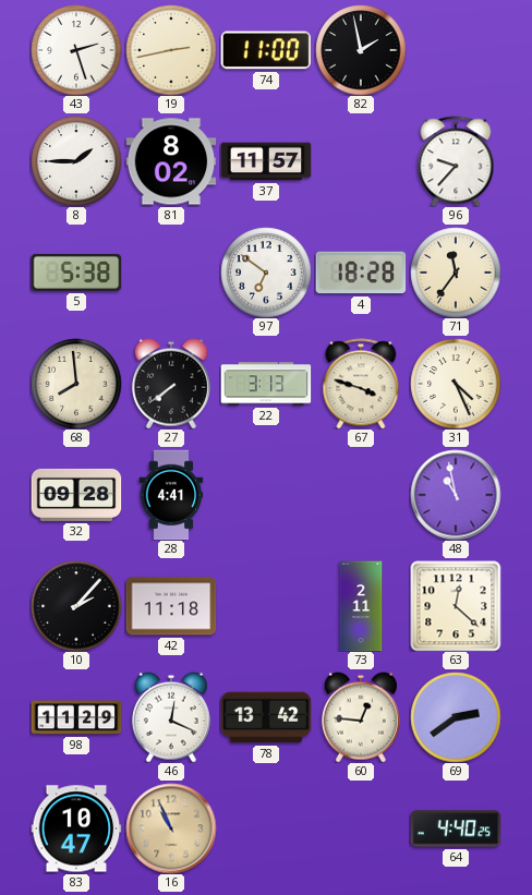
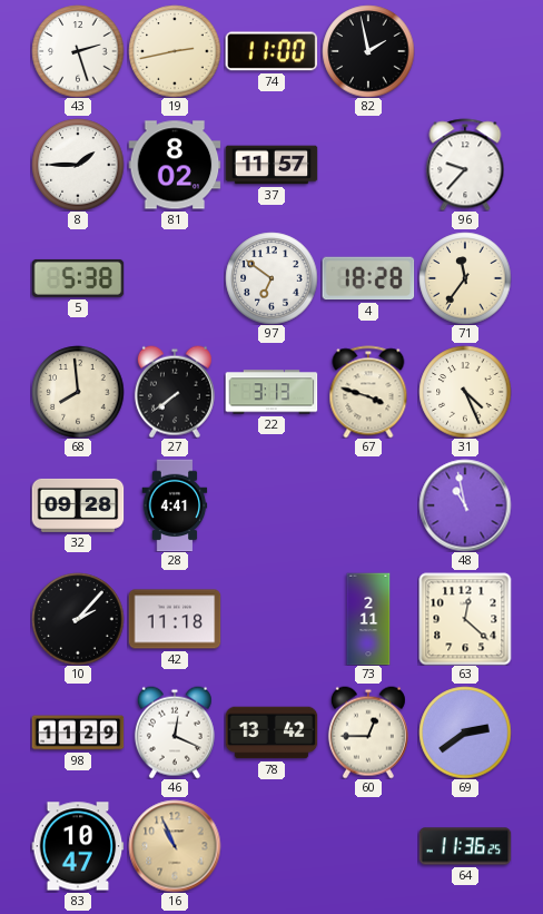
60: 12:46 -> 12:45 (368, 733)
64: 4:40 -> 11:36 (465, 846)
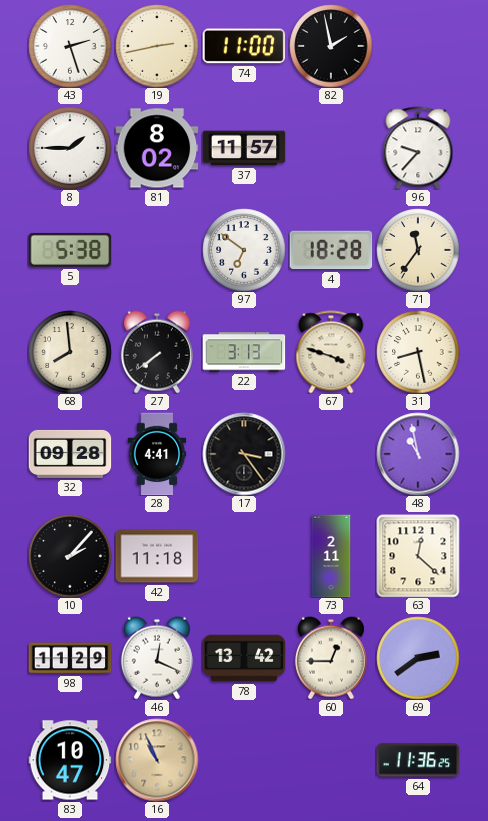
31: 4:26 -> 8:28 (418, 352)
17: none -> 3:24 (244, 454)
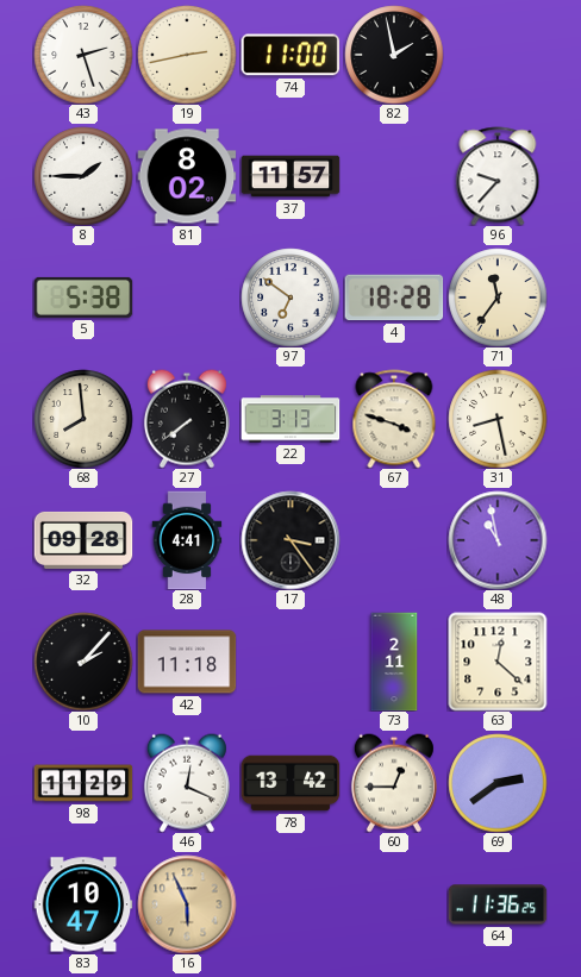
16: 10:56 -> 5:56 (187, 904)
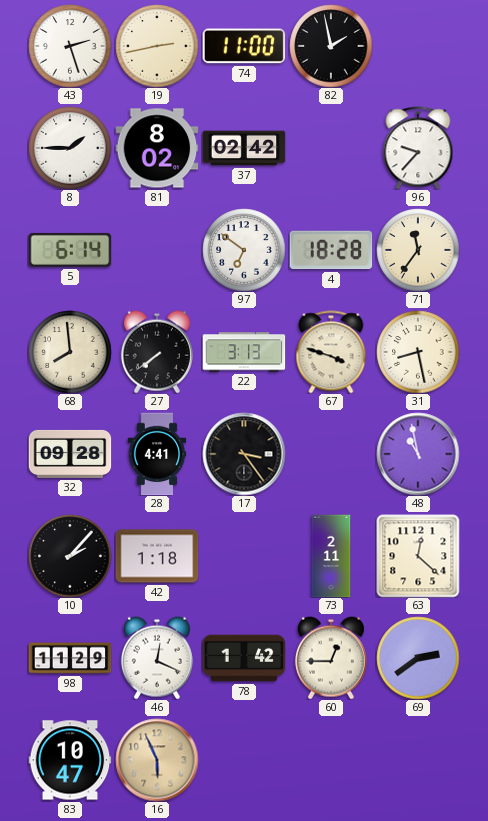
37: 11:57 -> 02:42 (244, 148)
5: 5:38 -> 6:14 (70, 250)
42: 11:18 -> 1:18 (157, 556)
78: 13:42 -> 1:42 (244, 658)
64: 11:36 -> none (498, 904)
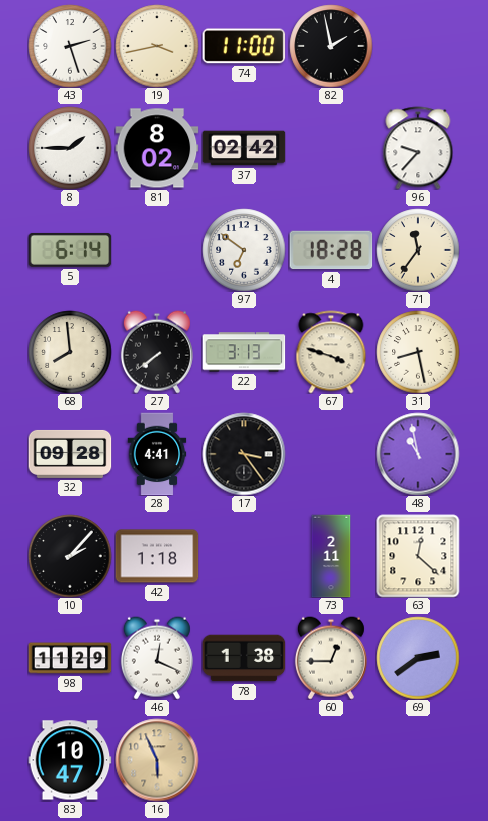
19: 2:43 -> 3:43 (157, 46)
78: 1:42 -> 1:38 (244, 658)
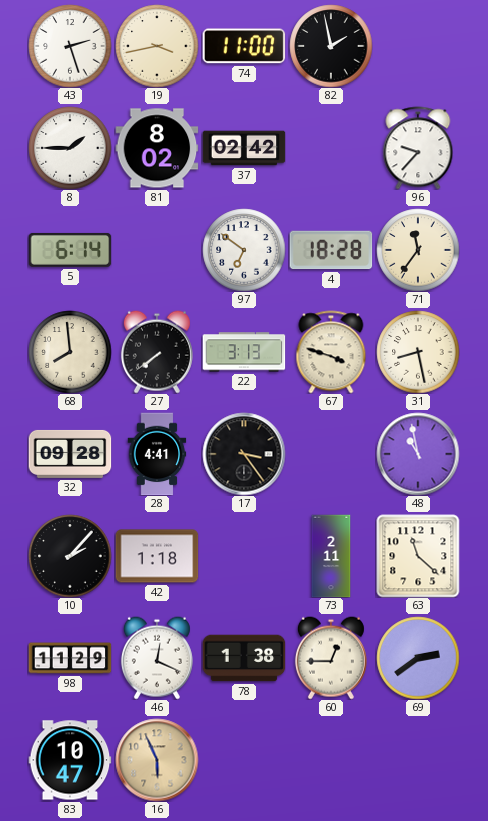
63: 12:22 -> 11:22 (418, 556)
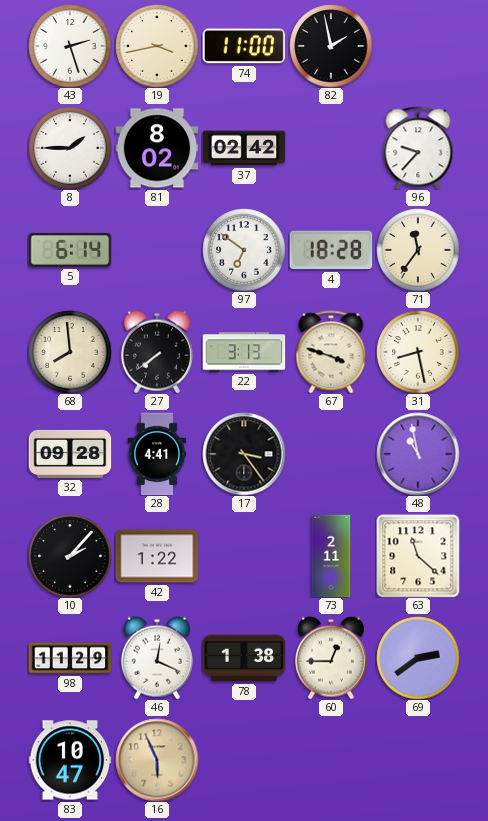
42: 1:18 -> 1:22 (157, 556)
